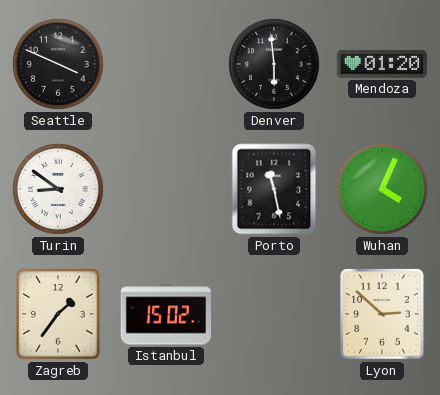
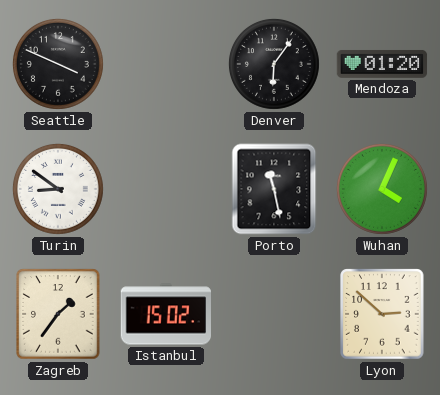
Denver: 5:59 -> 6:06 (274, 64)
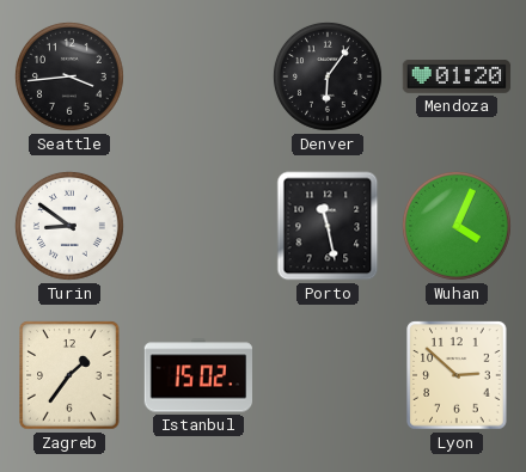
Seattle: 3:49 -> 3:44 (69, 76)
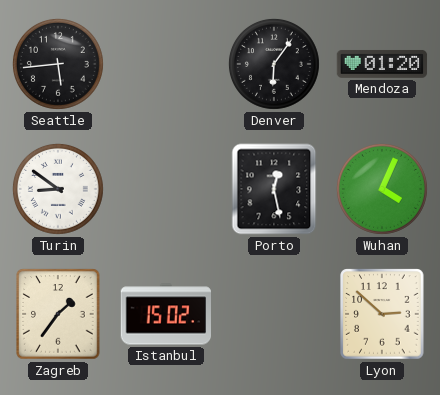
Seattle: 3:44 -> 5:44 (58, 64)
Porto: 11:28 -> 12:28 (274, 189)
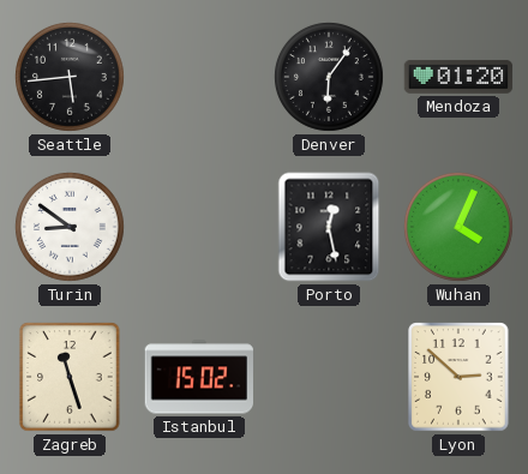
Zagreb: 1:36 -> 11:27 (70, 377)
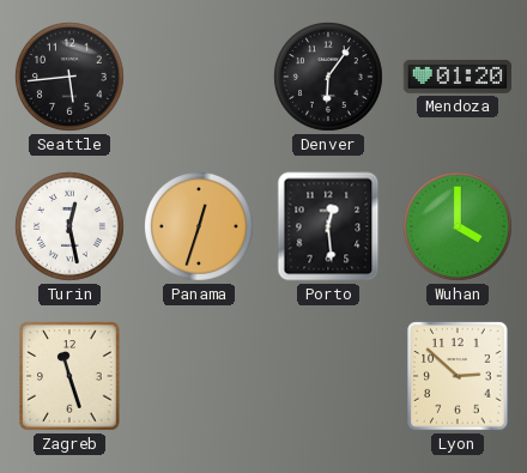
Turin: 8:51 -> 12:28 (69, 226)
Panama: none -> 12:33 (199, 226)
Porto: 12:28 -> 12:29 (328, 226)
Wuhan: 4:04 -> 4:00 (458, 226)
Istanbul: 15:02 -> none (198, 377)
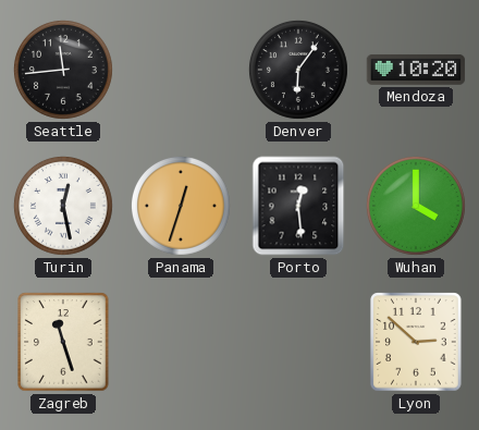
Seattle: 5:44 -> 11:44 (63, 70)
Mendoza: 01:20 -> 10:20 (416, 70)
